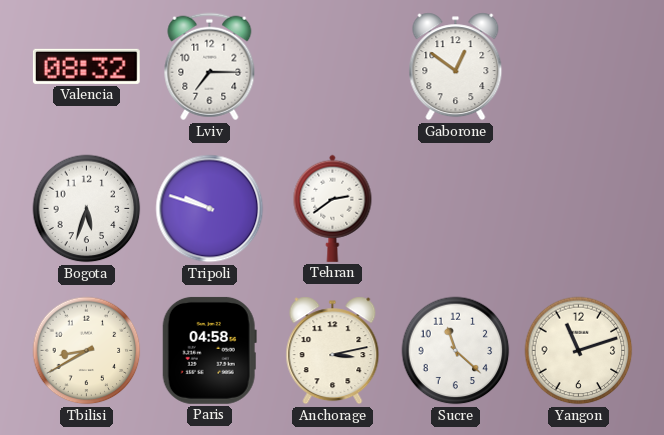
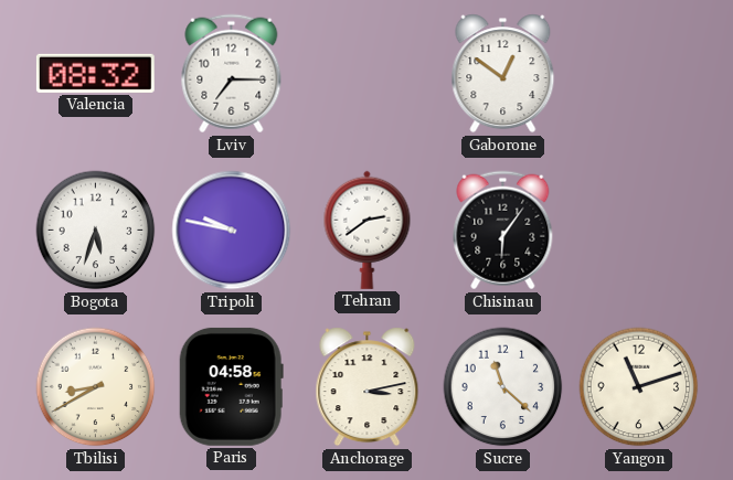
Tripoli: 9:48 -> 9:47 (232, 231)
Chisinau: none -> 6:06 (503, 231)
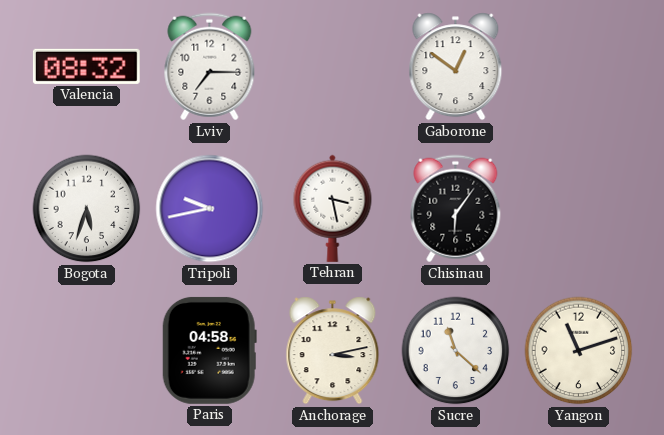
Tripoli: 9:47 -> 9:43 (210, 209)
Tehran: 2:39 -> 3:28 (333, 208)
Tbilisi: 8:40 -> none (96, 387)
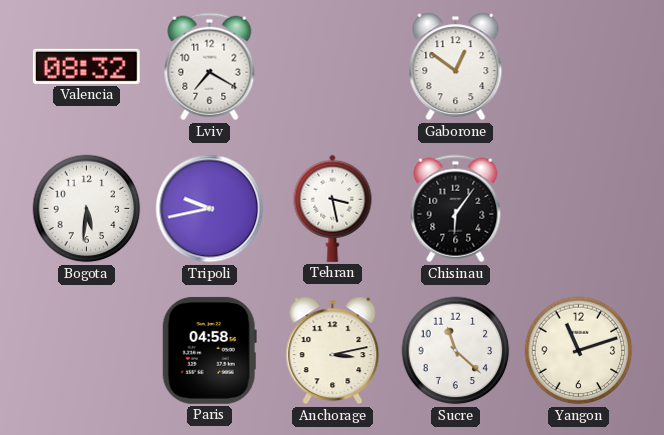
Lviv: 7:15 -> 7:20 (210, 67)
Bogota: 5:33 -> 5:31 (87, 209)
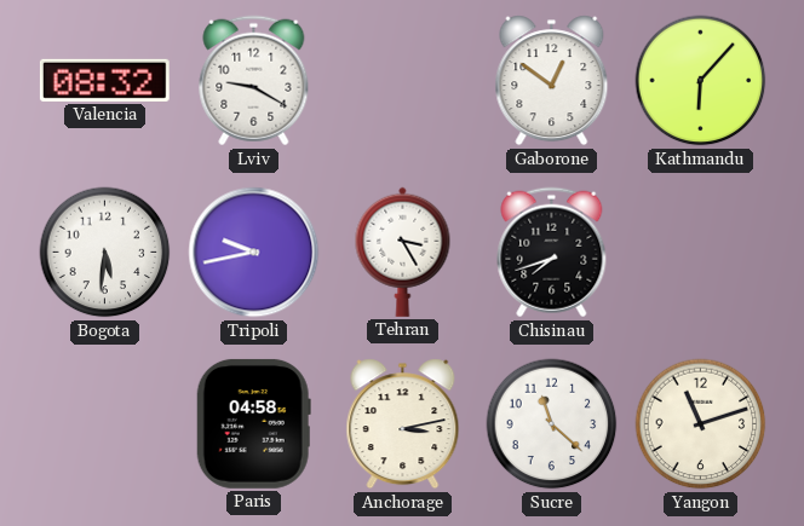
Lviv: 7:20 -> 9:20 (254, 81)
Kathmandu: none -> 6:07 (701, 81)
Tehran: 3:28 -> 3:25 (403, 252)
Chisinau: 6:06 -> 7:42 (552, 253)
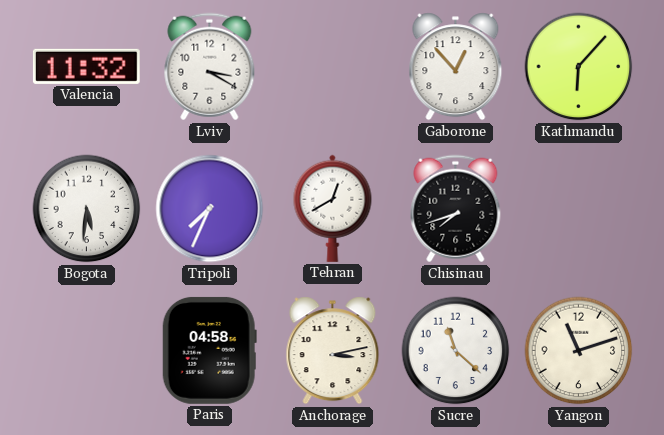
Valencia: 08:32 -> 11:32 (86, 66)
Lviv: 9:20 -> 3:20 (210, 67)
Gaborone: 12:51 -> 12:53 (456, 67)
Tripoli: 9:43 -> 7:34 (210, 209)
Tehran: 3:25 -> 12:40 (333, 208)
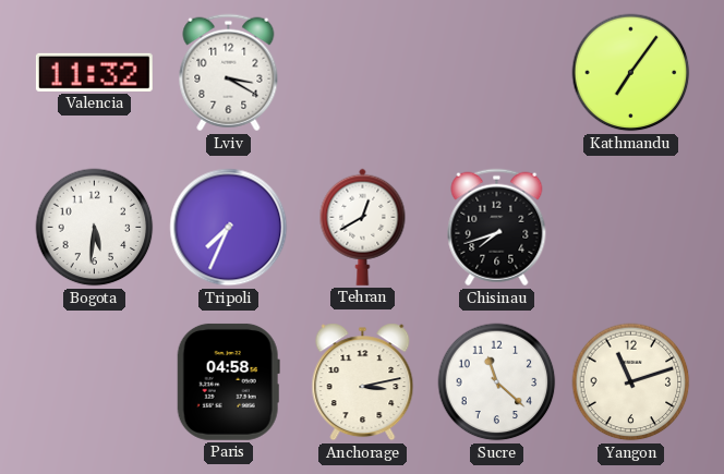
Gaborone: 12:53 -> none (456, 67)
Kathmandu: 6:07 -> 7:06 (631, 73)
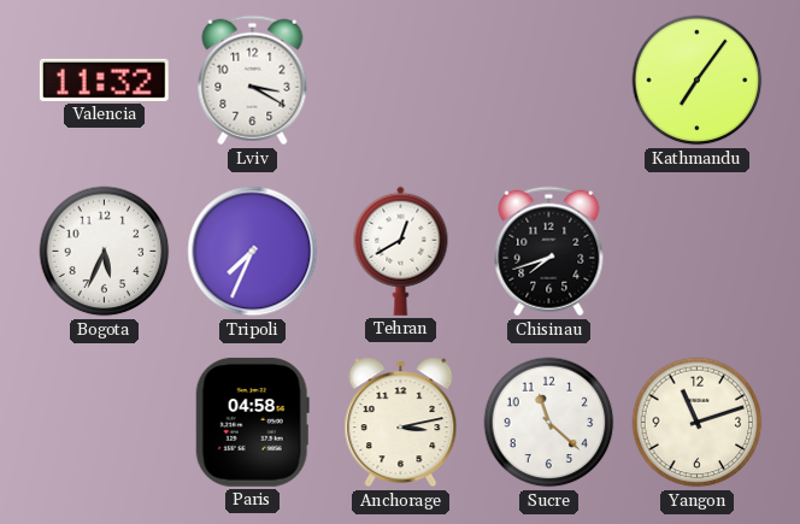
Bogota: 5:31 -> 5:34 (105, 252)
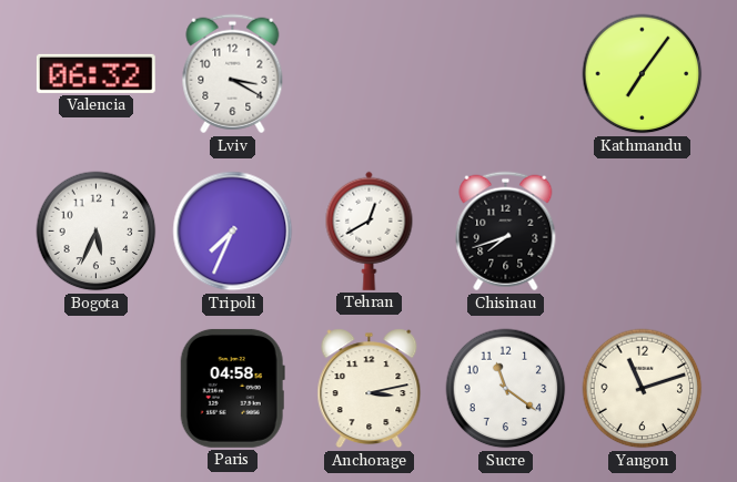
Valencia: 11:32 -> 06:32 (95, 73)
Sucre: 11:22 -> 11:21 (506, 389)
